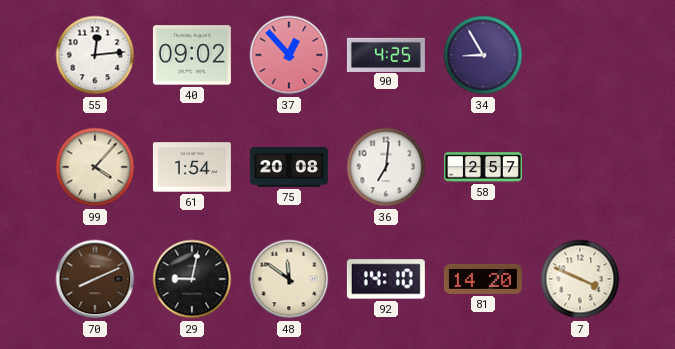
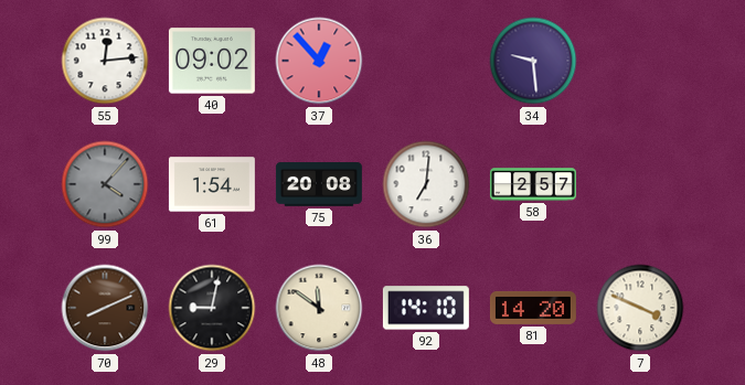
90: 4:25 -> none (386, 54)
34: 8:55 -> 9:29 (533, 61)
99 dial: cream -> grey (105, 184)
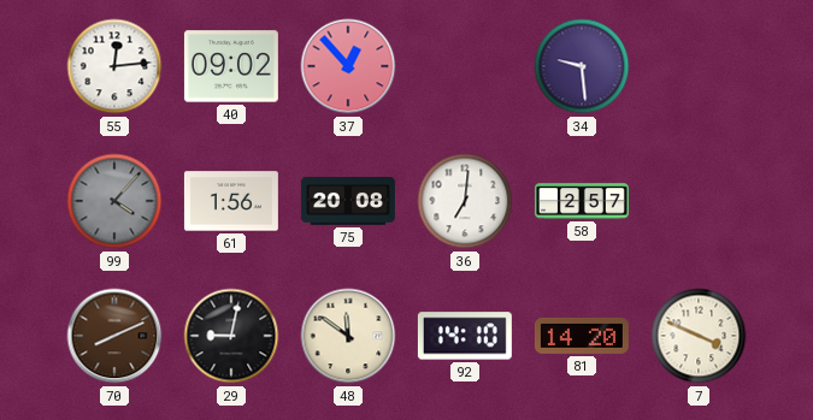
61: 1:54 -> 1:56 (231, 201)
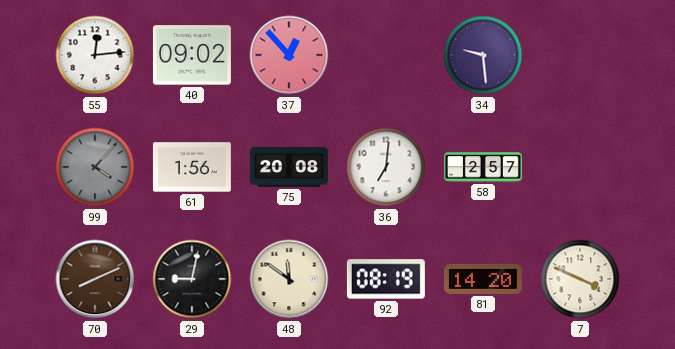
92: 14:10 -> 08:19 (386, 279)
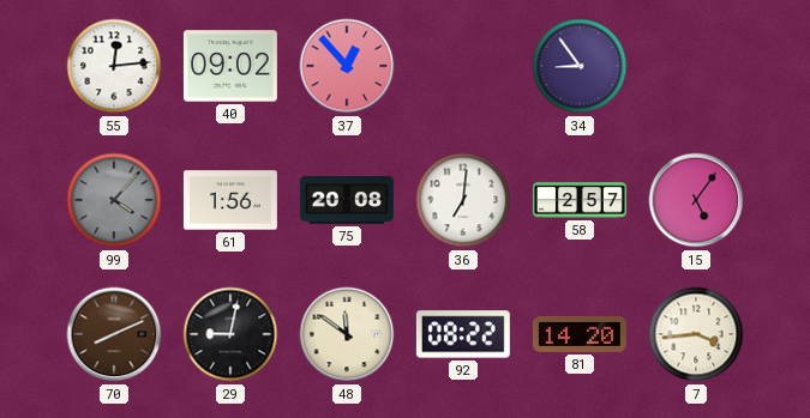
34: 9:29 -> 8:54 (580, 66)
15: none -> 5:06 (696, 200)
92: 08:19 -> 08:22 (463, 334)
7: 3:49 -> 3:44 (696, 334)
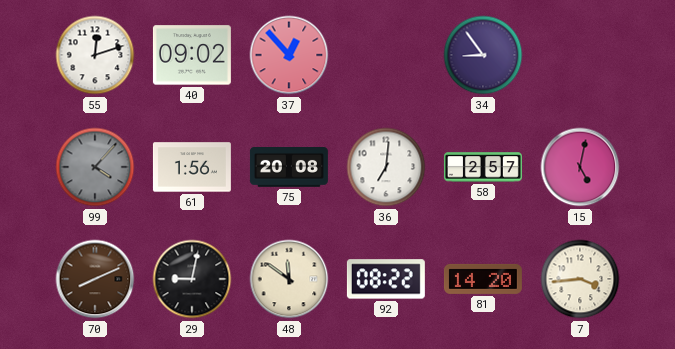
55: 12:14 -> 12:12 (95, 55)
15: 5:06 -> 5:02 (580, 167)
